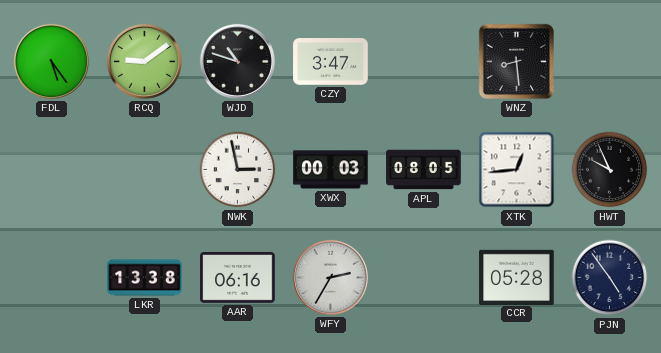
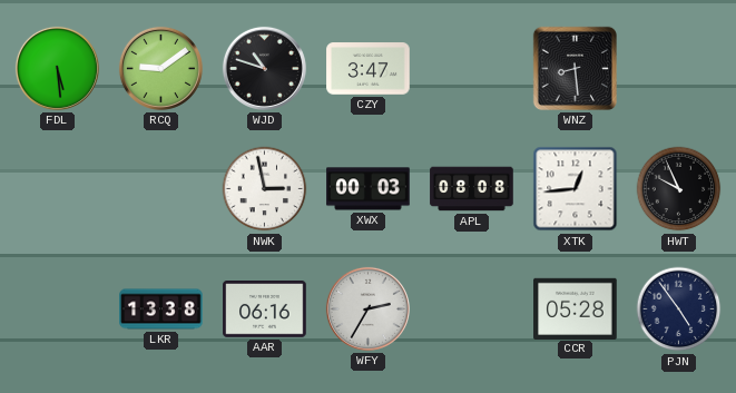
FDL: 5:24 -> 5:29 (57, 68)
APL: 08:05 -> 08:08 (472, 189)
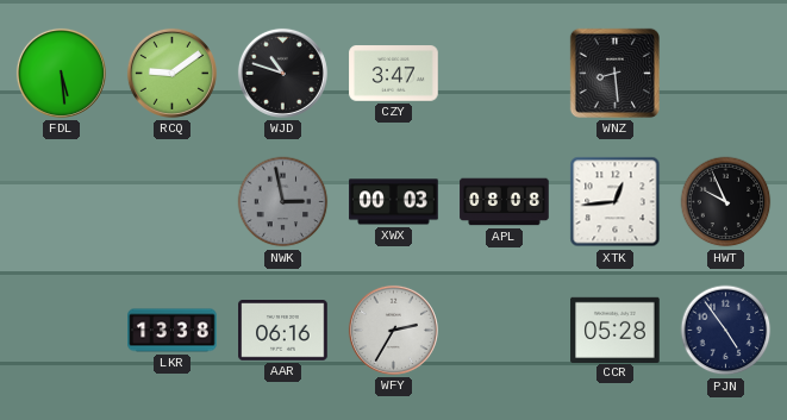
NWK dial: white -> grey (283, 202)
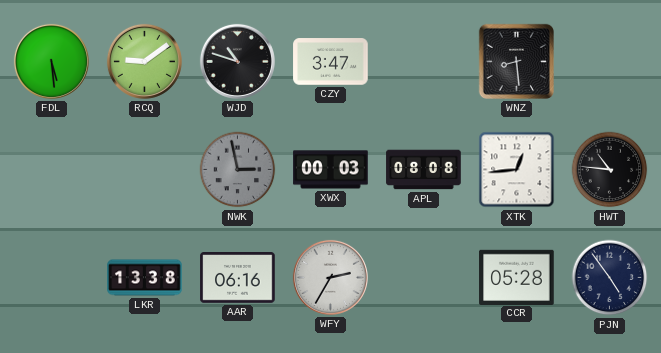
HWT: 9:56 -> 10:46 (610, 170)
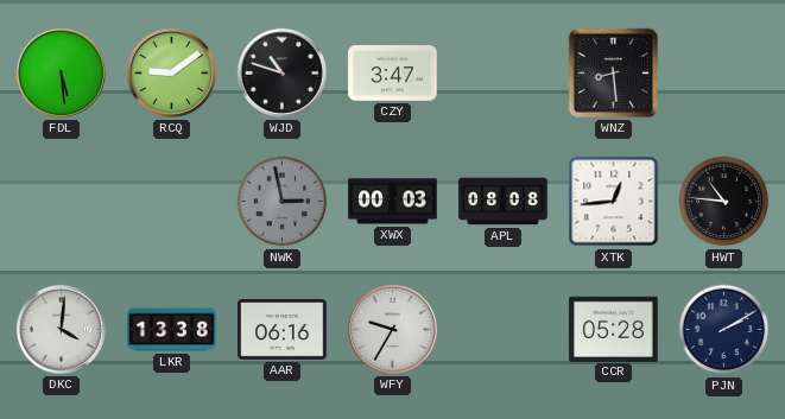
DKC: none -> 4:01 (61, 329)
WFY: 2:35 -> 9:35 (392, 329)
PJN: 4:54 -> 2:10 (724, 330)
